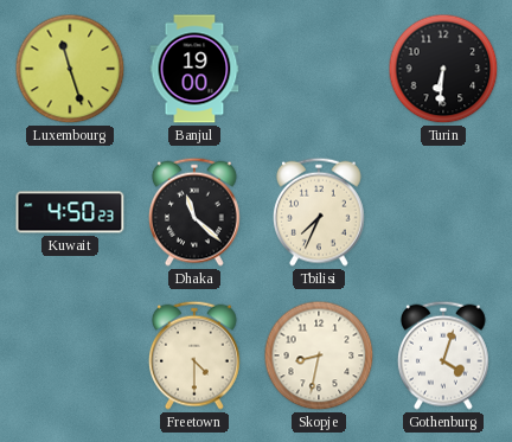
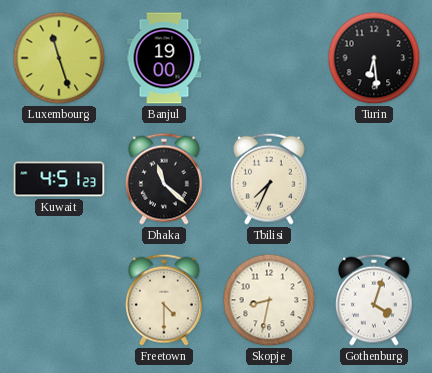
Turin: 6:31 -> 6:29 (374, 58)
Kuwait: 4:50 -> 4:51 (59, 179)
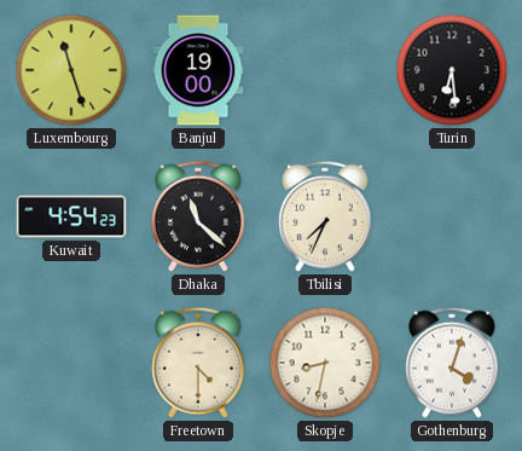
Kuwait: 4:51 -> 4:54 (71, 216)
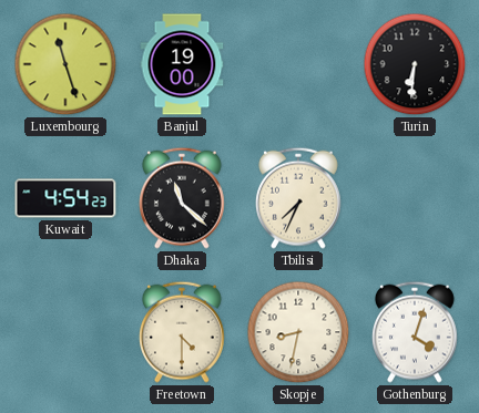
Turin: 6:29 -> 6:31 (415, 64)
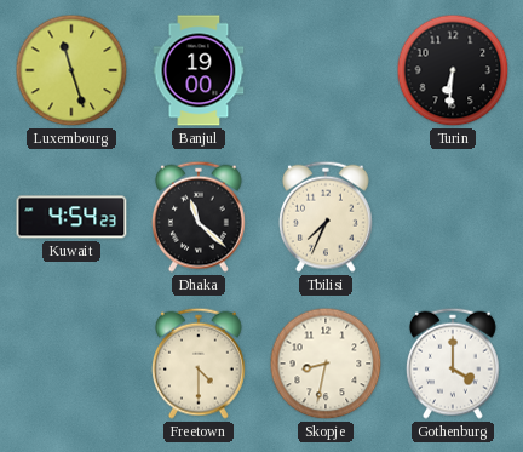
Gothenburg: 4:03 -> 4:00 (453, 364)
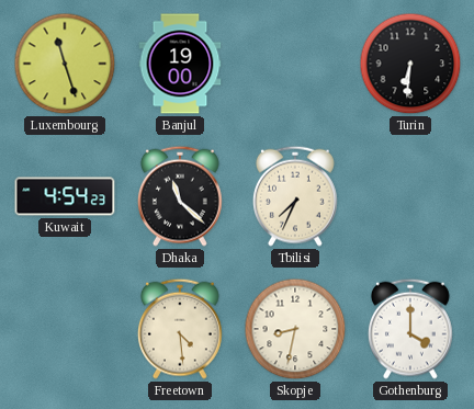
Freetown: 4:30 -> 4:29 (180, 329)
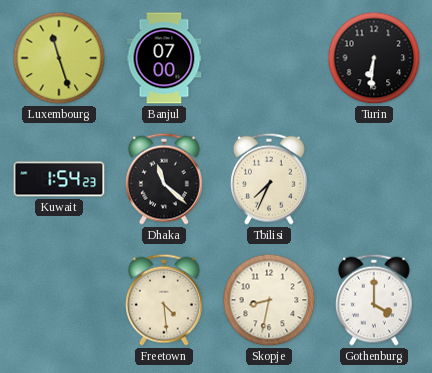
Banjul: 19:00 -> 07:00 (164, 58)
Kuwait: 4:54 -> 1:54 (59, 179)
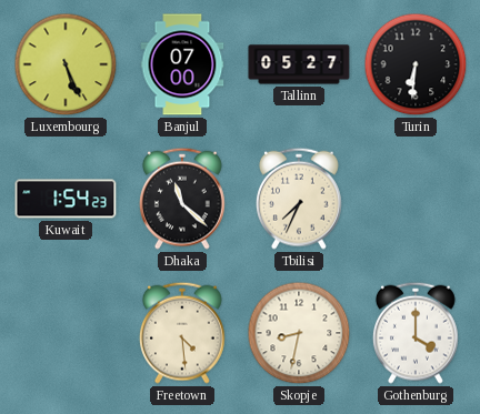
Luxembourg: 11:27 -> 5:26 (66, 64)
Tallinn: none -> 05:27 (299, 64)
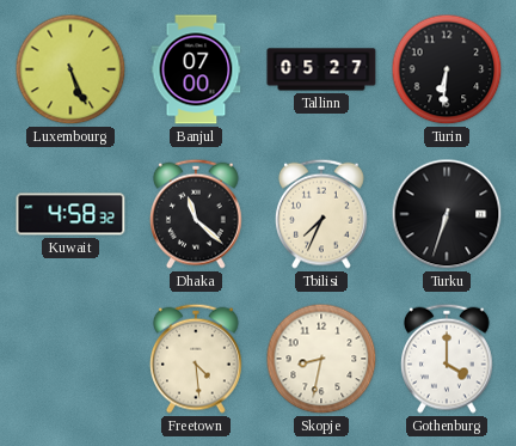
Kuwait: 1:54 -> 4:58 (70, 214)
Turku: none -> 6:33 (447, 214)
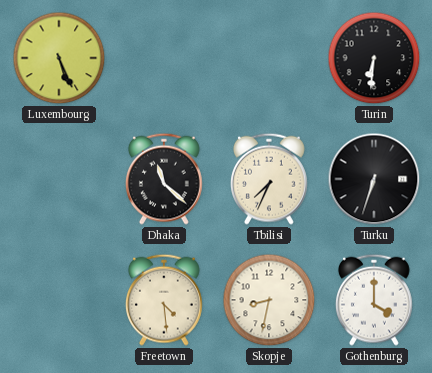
Banjul: 07:00 -> none (196, 69)
Tallinn: 05:27 -> none (321, 69)
Kuwait: 4:58 -> none (70, 214)
